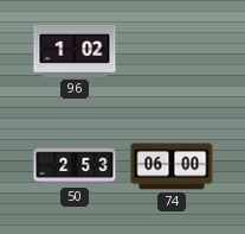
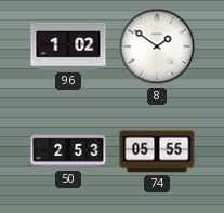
8: none -> 1:51 (157, 46)
74: 06:00 -> 05:55 (157, 151)
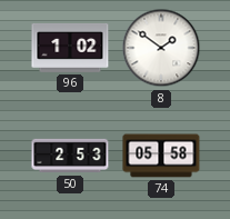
74: 05:55 -> 05:58 (161, 156)
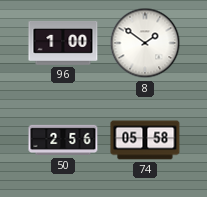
96: 1:02 -> 1:00 (63, 43)
50: 2:53 -> 2:56 (63, 140)
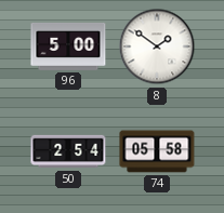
96: 1:00 -> 5:00 (68, 46)
50: 2:56 -> 2:54 (68, 151)
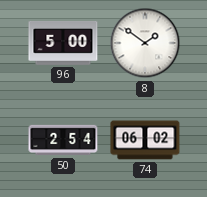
74: 05:58 -> 06:02 (145, 140)
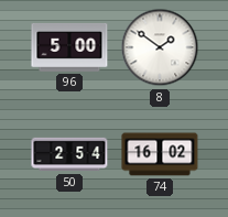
74: 06:02 -> 16:02 (160, 154)
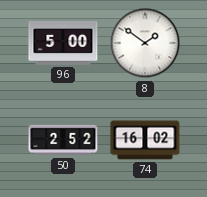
50: 2:54 -> 2:52 (63, 140)
